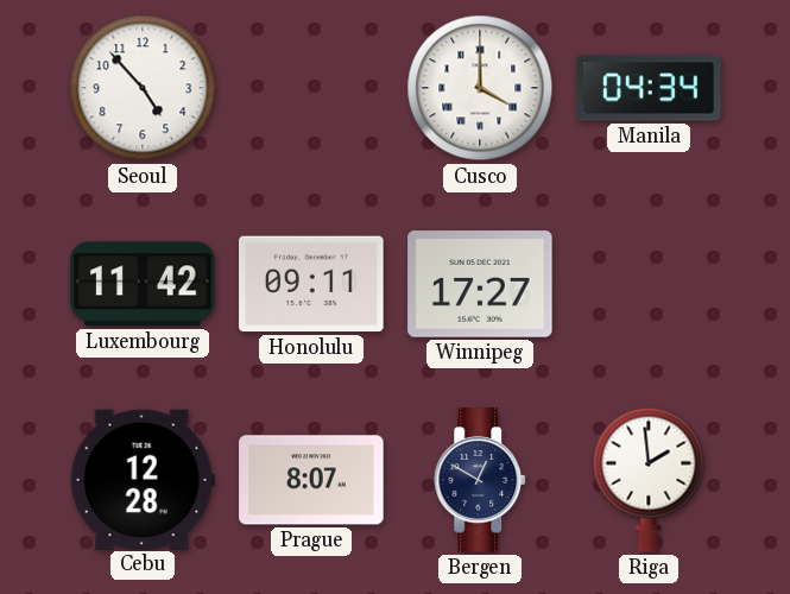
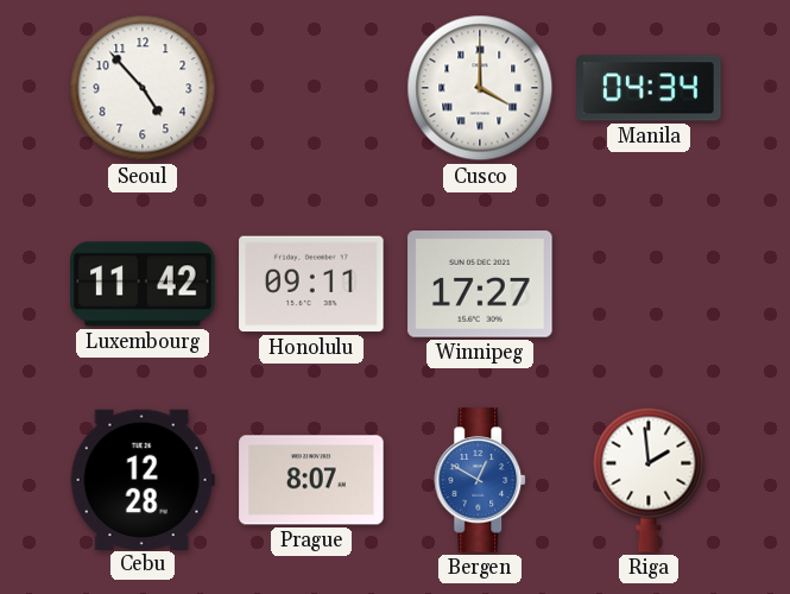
Bergen dial: navy -> blue (481, 480)
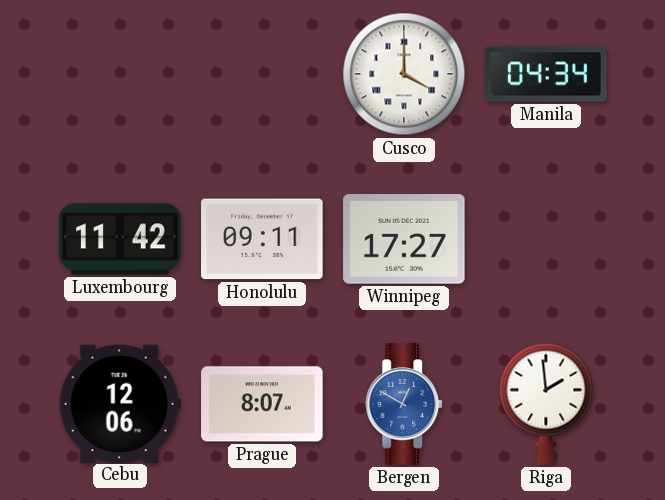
Seoul: 4:53 -> none (143, 88)
Cebu: 12:28 -> 12:06 (120, 403)
